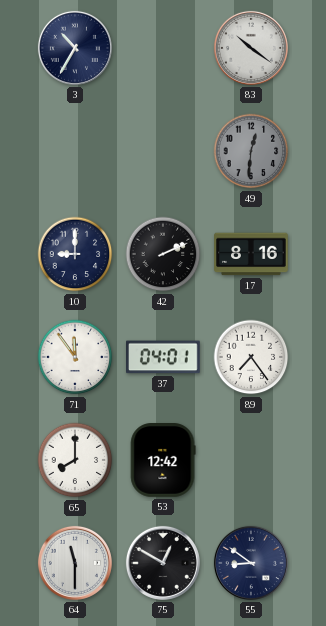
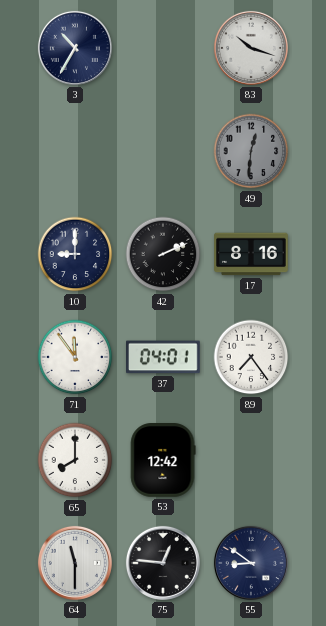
83: 10:21 -> 10:18 (251, 48)
75: 12:50 -> 12:46 (163, 563)
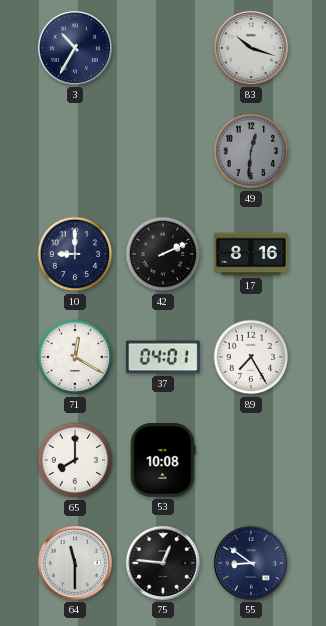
71: 11:54 -> 12:20 (75, 357)
89: 7:24 -> 7:25 (251, 357)
53: 12:42 -> 10:08 (163, 461)
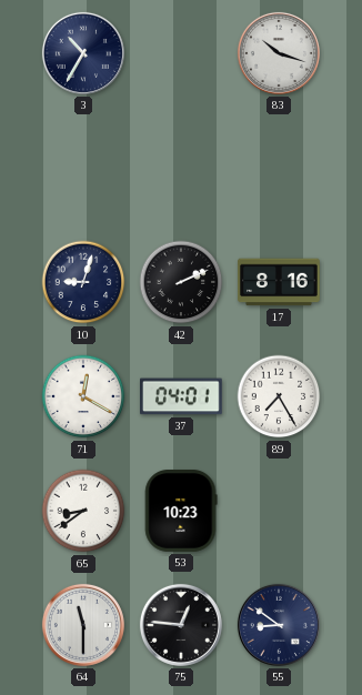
49: 12:31 -> none (251, 151)
10: 9:00 -> 9:03 (83, 282)
65: 8:00 -> 8:39 (83, 511)
53: 10:08 -> 10:23 (181, 512)
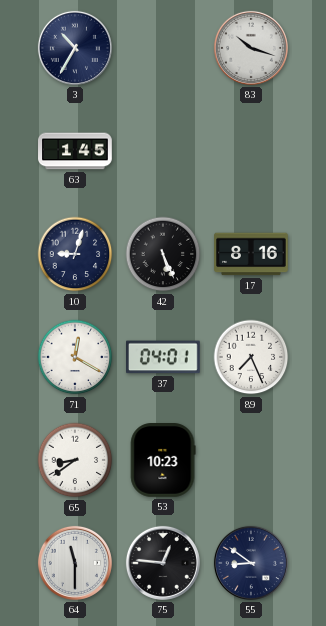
63: none -> 1:45 (75, 151)
42: 2:11 -> 5:26 (163, 254)
89: 7:25 -> 7:26 (251, 357)
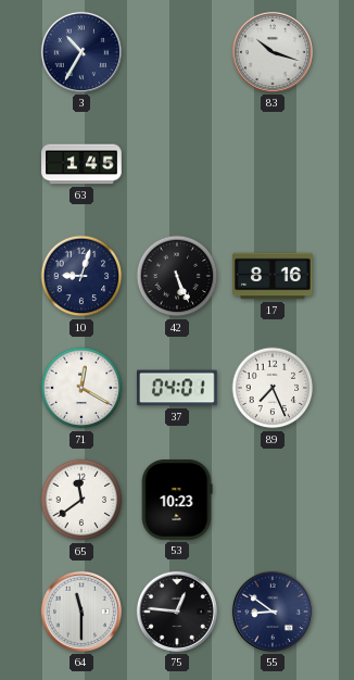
65: 8:39 -> 11:39 (81, 500)
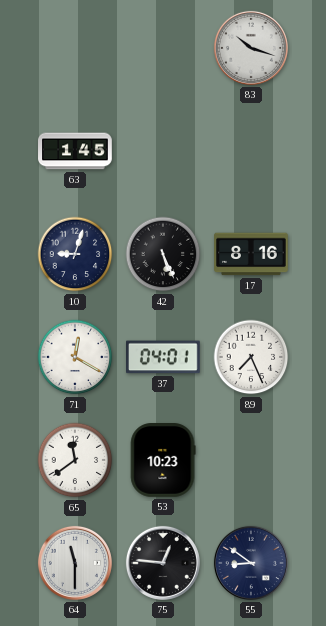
3: 10:35 -> none (81, 52)
